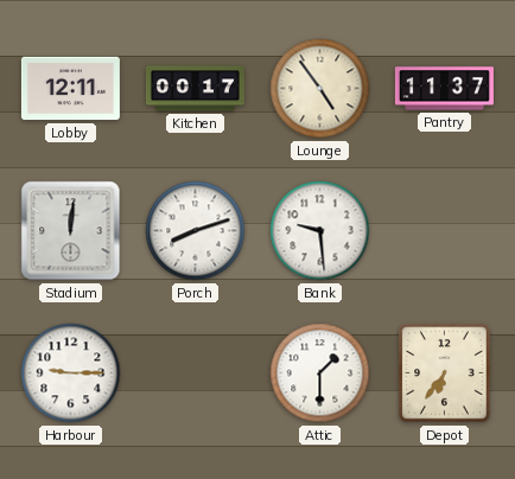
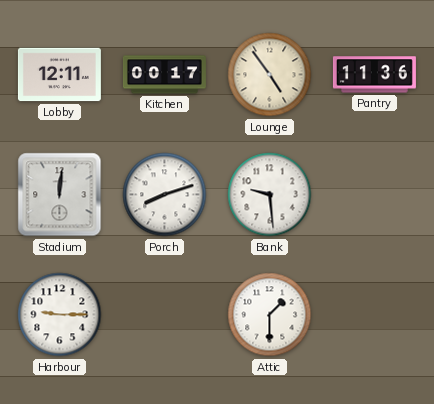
Pantry: 11:37 -> 11:36 (374, 75)
Depot: 6:36 -> none (445, 373)
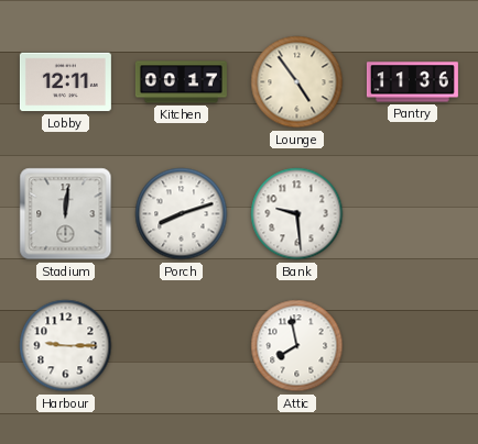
Attic: 1:30 -> 7:58 (297, 346)
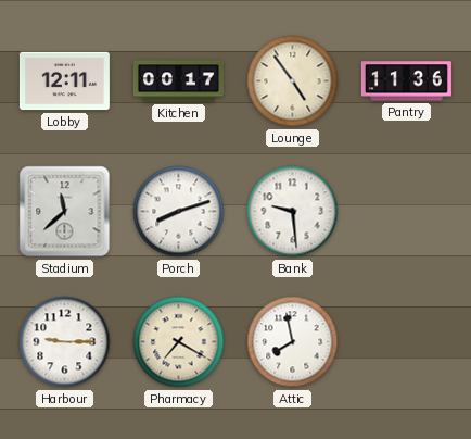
Stadium: 12:01 -> 11:38 (65, 212)
Pharmacy: none -> 7:20 (179, 342)
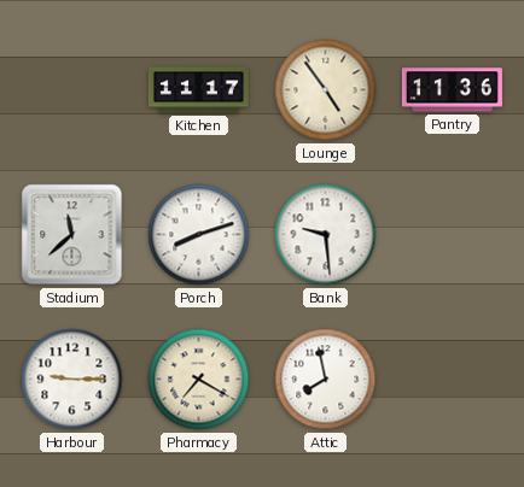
Lobby: 12:11 -> none (64, 81)
Kitchen: 00:17 -> 11:17 (198, 90)
